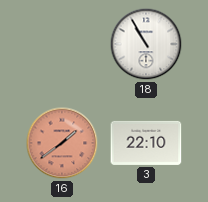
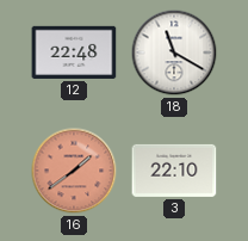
12: none -> 22:48 (74, 52)
18: 10:55 -> 11:20 (174, 52)
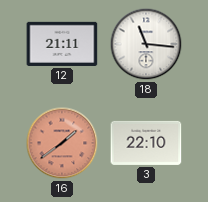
12: 22:48 -> 21:11 (62, 44)
18: 11:20 -> 11:16 (146, 44)
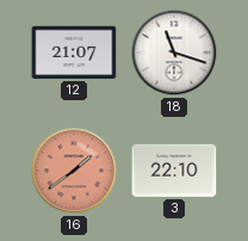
12: 21:11 -> 21:07 (74, 52)
18: 11:16 -> 11:18 (174, 52)
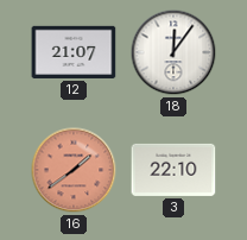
18: 11:18 -> 12:06 (173, 52)
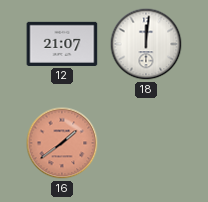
18: 12:06 -> 12:01 (146, 44)
3: 22:10 -> none (173, 170)
